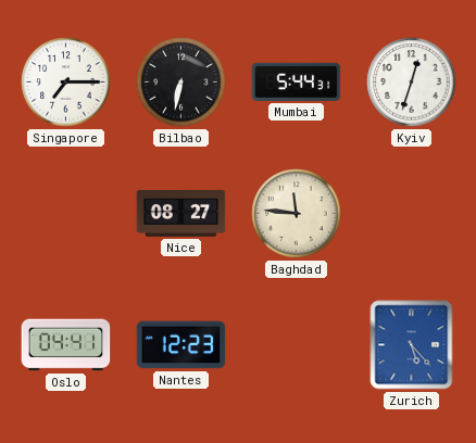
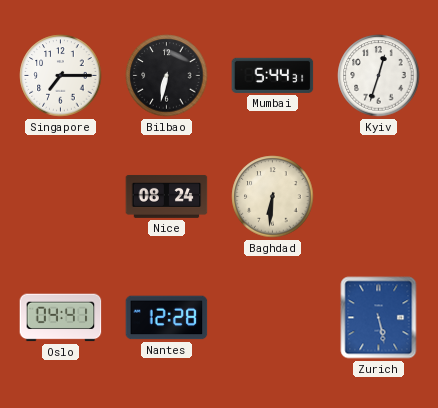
Nice: 08:27 -> 08:24 (167, 196)
Baghdad: 11:46 -> 6:31 (273, 197)
Nantes: 12:23 -> 12:28 (167, 318)
Zurich: 5:23 -> 5:28 (379, 318)
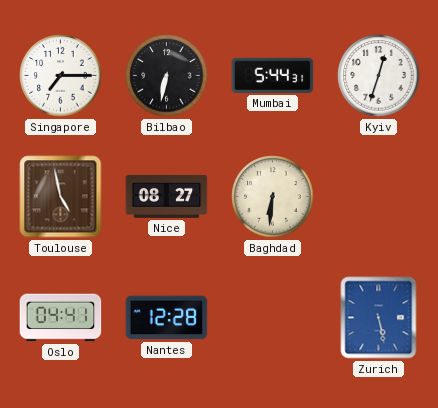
Toulouse: none -> 4:58 (61, 197)
Nice: 08:24 -> 08:27 (167, 196)
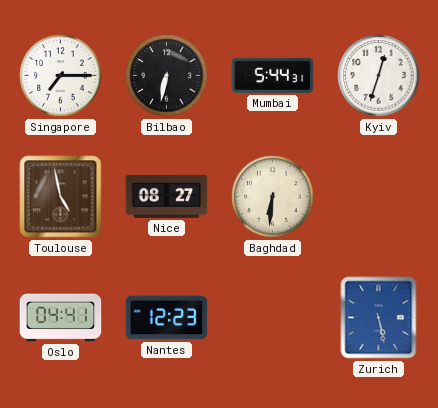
Nantes: 12:28 -> 12:23 (167, 318)
